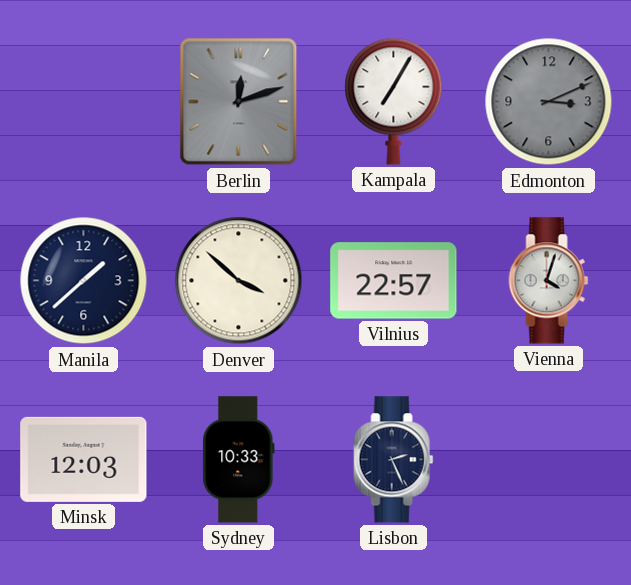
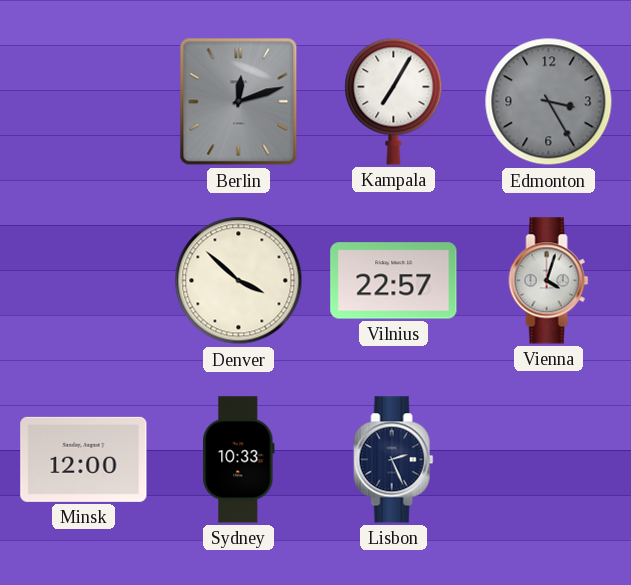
Edmonton: 3:11 -> 3:25 (549, 102)
Manila: 1:38 -> none (84, 281)
Minsk: 12:03 -> 12:00 (84, 459)
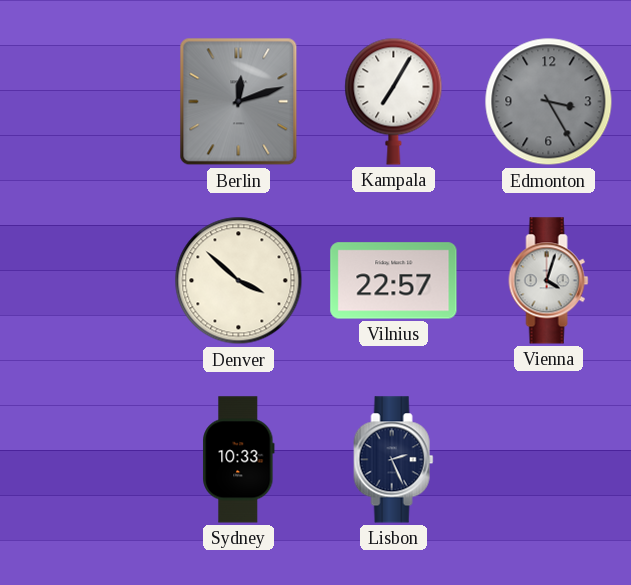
Minsk: 12:00 -> none (84, 459)
